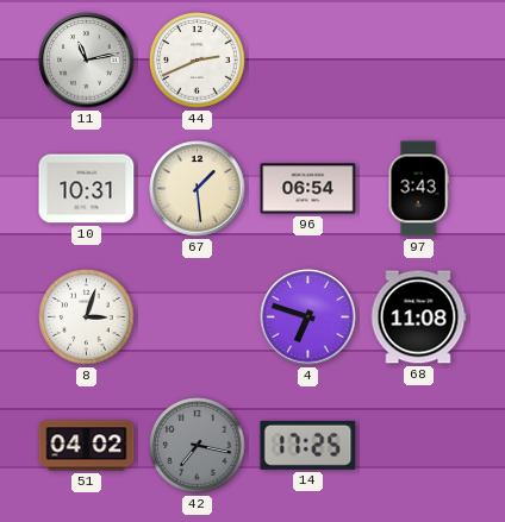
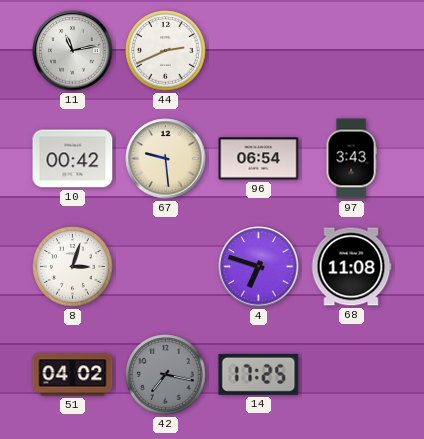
10: 10:31 -> 00:42 (73, 159)
67: 1:29 -> 9:29 (166, 159)
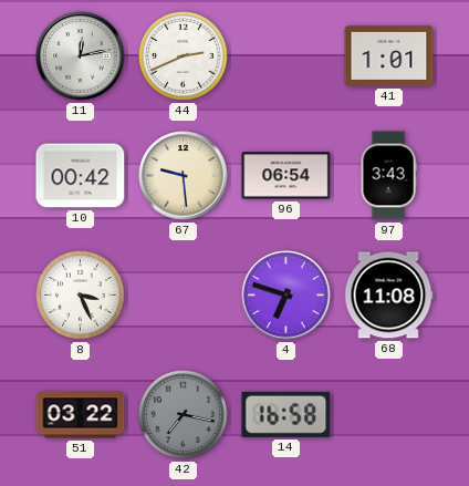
11: 11:13 -> 12:13 (81, 56)
41: none -> 1:01 (389, 55)
8: 3:03 -> 3:26 (81, 296)
51: 04:02 -> 03:22 (81, 415)
14: 17:25 -> 16:58 (286, 414)
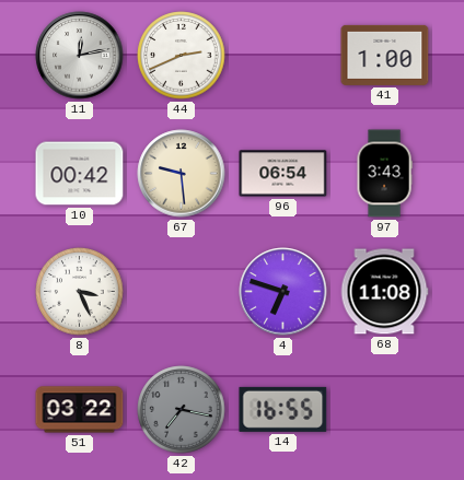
41: 1:01 -> 1:00 (385, 55)
14: 16:58 -> 16:55 (283, 409)
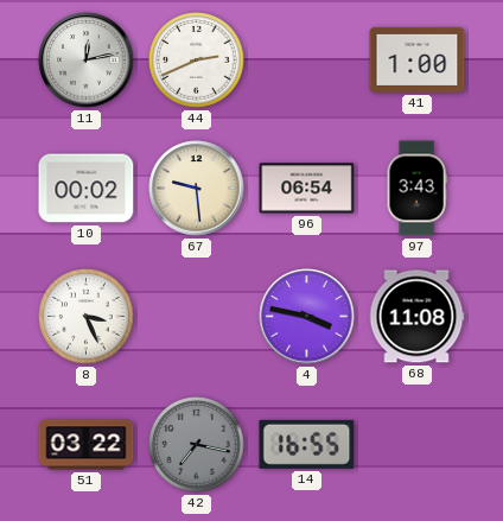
10: 00:42 -> 00:02 (87, 189)
4: 6:48 -> 3:47 (307, 317)
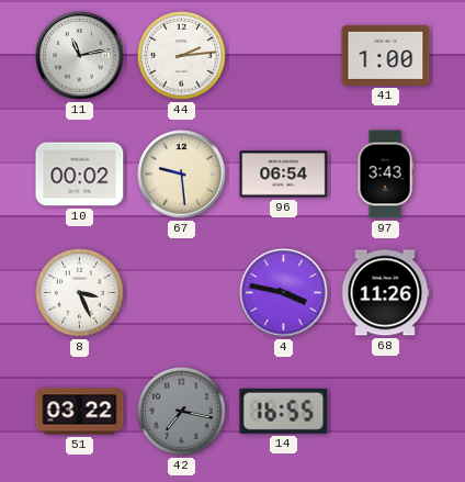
11: 12:13 -> 11:13 (80, 56)
44: 2:41 -> 2:14 (182, 56)
68: 11:08 -> 11:26 (385, 293)
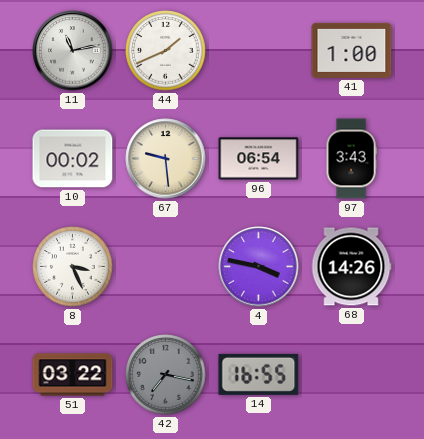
44: 2:14 -> 1:41 (166, 51)
68: 11:26 -> 14:26 (351, 267)
